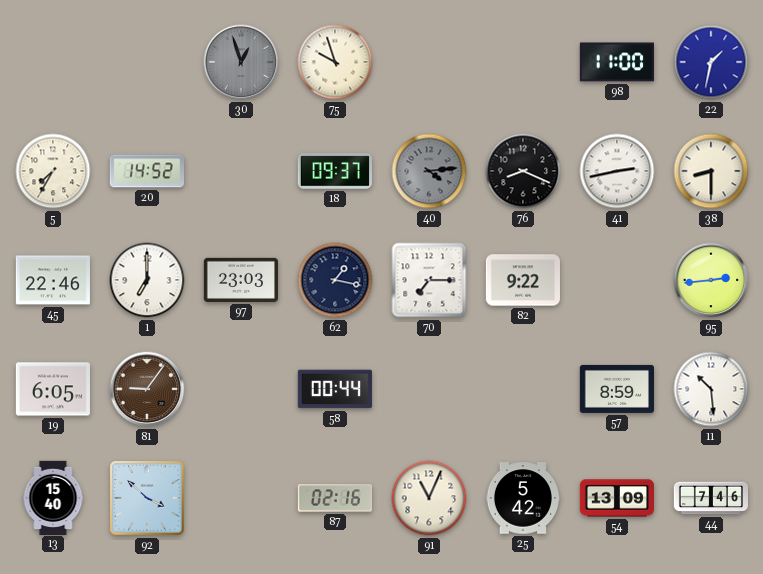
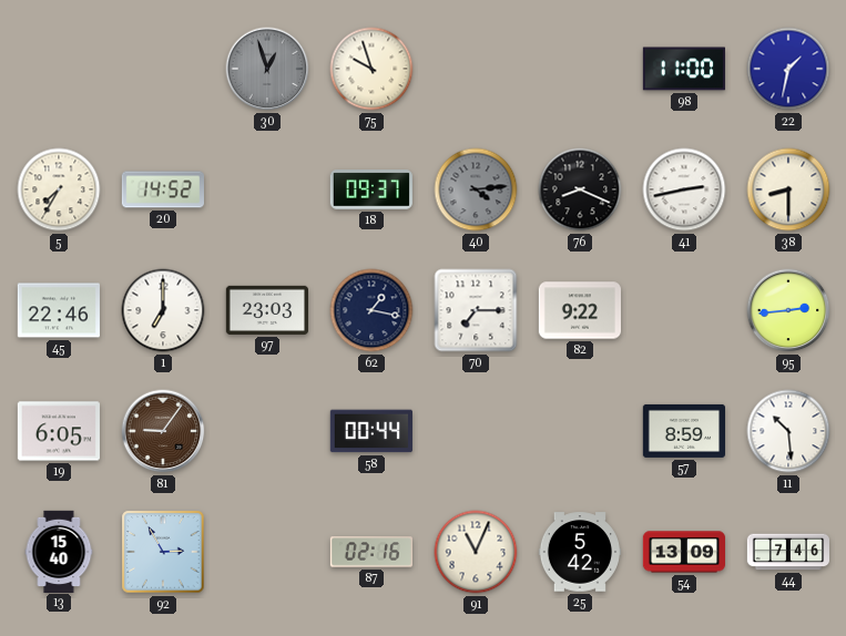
92: 3:52 -> 2:55 (163, 552)
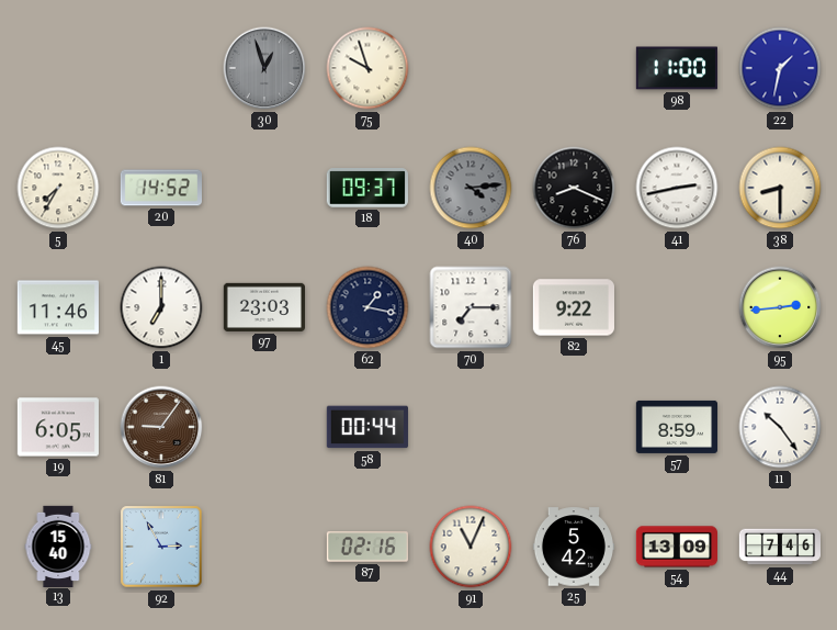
45: 22:46 -> 11:46 (58, 307)
11: 10:29 -> 10:24 (780, 427)
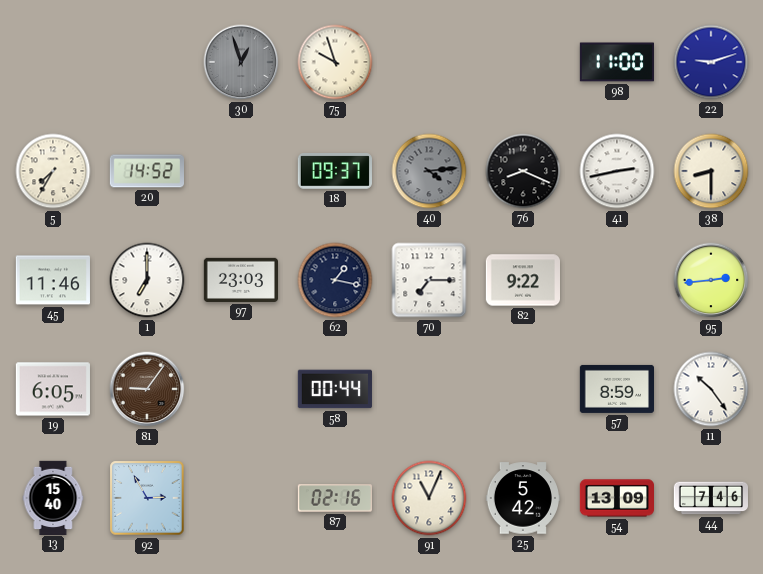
22: 1:32 -> 9:12 (711, 62)
